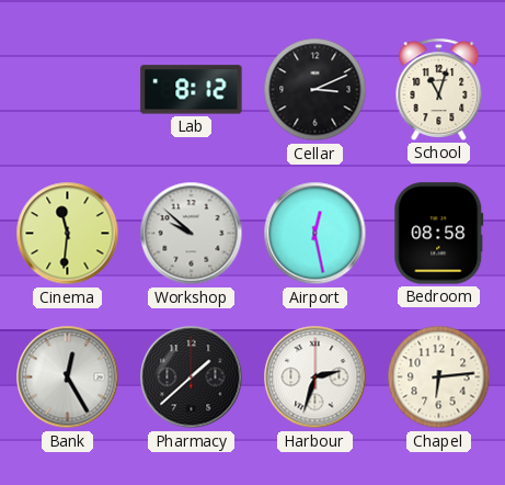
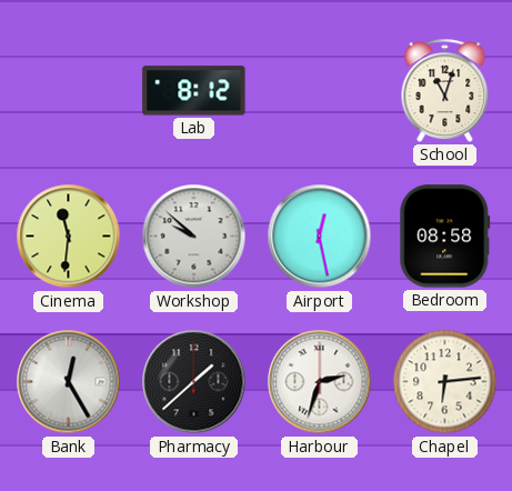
Cellar: 3:11 -> none (315, 90)
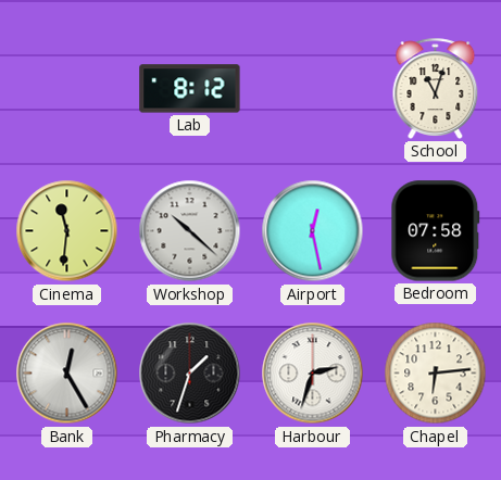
Workshop: 9:52 -> 10:22 (190, 231)
Bedroom: 08:58 -> 07:58 (436, 231)
Pharmacy: 1:38 -> 1:33 (190, 374)
